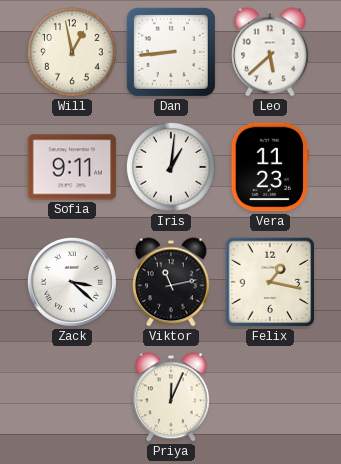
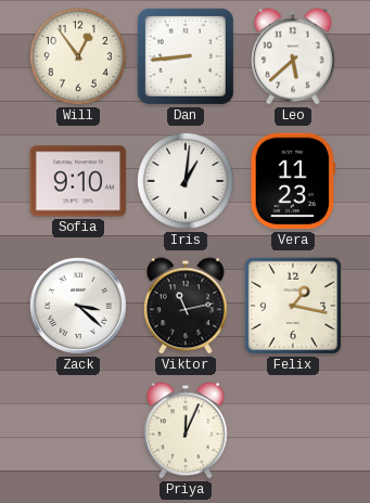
Will: 12:58 -> 12:54 (78, 56)
Sofia: 9:11 -> 9:10 (78, 181)
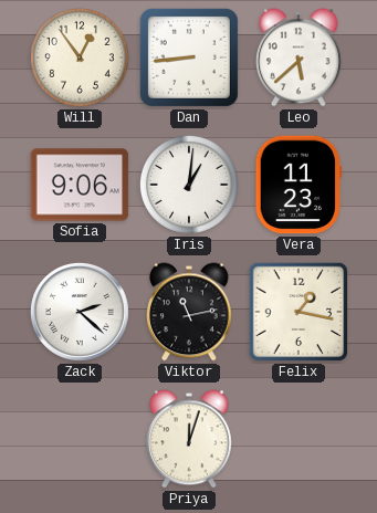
Sofia: 9:10 -> 9:06 (80, 185)
Zack: 3:22 -> 2:22 (81, 313)
Priya: 12:04 -> 12:03 (190, 439)
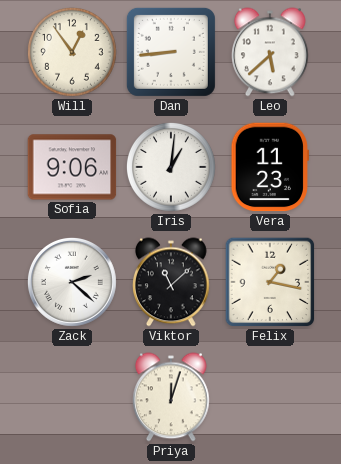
Viktor: 11:13 -> 11:08 (172, 282)
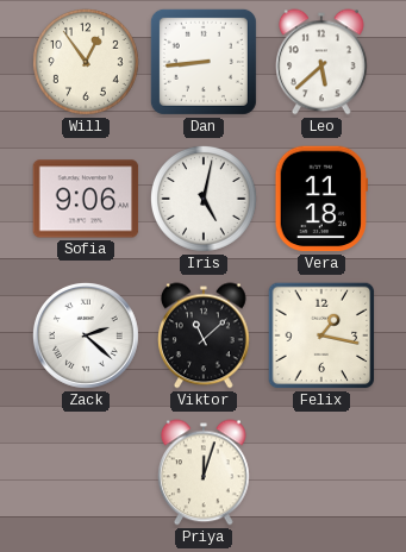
Iris: 1:01 -> 5:02 (204, 199)
Vera: 11:23 -> 11:18 (320, 199)
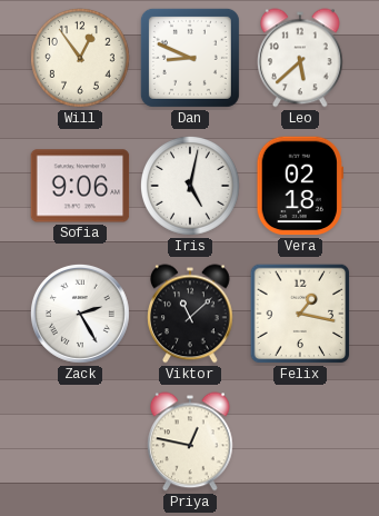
Dan: 8:44 -> 8:49 (190, 58)
Vera: 11:18 -> 02:18 (299, 186)
Zack: 2:22 -> 2:25 (81, 315)
Priya: 12:03 -> 12:47 (191, 441)
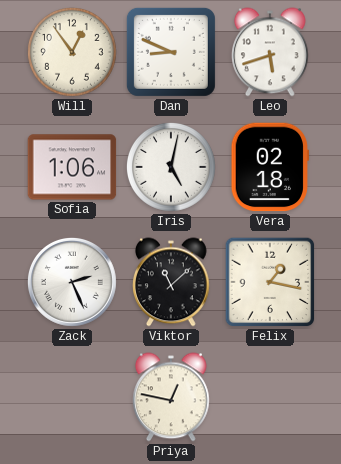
Leo: 5:38 -> 5:42 (271, 52)
Sofia: 9:06 -> 1:06 (72, 167)
Zack: 2:25 -> 2:26 (73, 283)
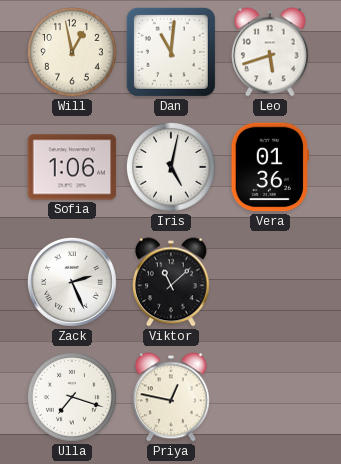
Will: 12:54 -> 12:58 (72, 52)
Dan: 8:49 -> 11:01 (171, 52)
Vera: 02:18 -> 01:36 (269, 167)
Felix: 1:17 -> none (270, 282)
Ulla: none -> 7:18 (72, 397)
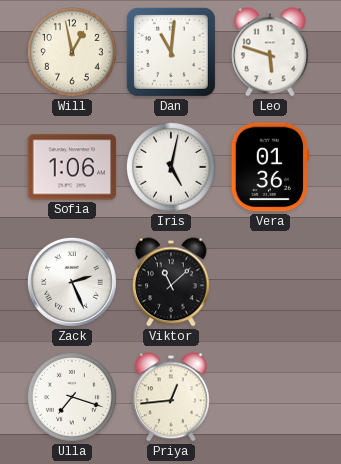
Leo: 5:42 -> 5:48 (271, 52)
Priya: 12:47 -> 12:44 (172, 397)
